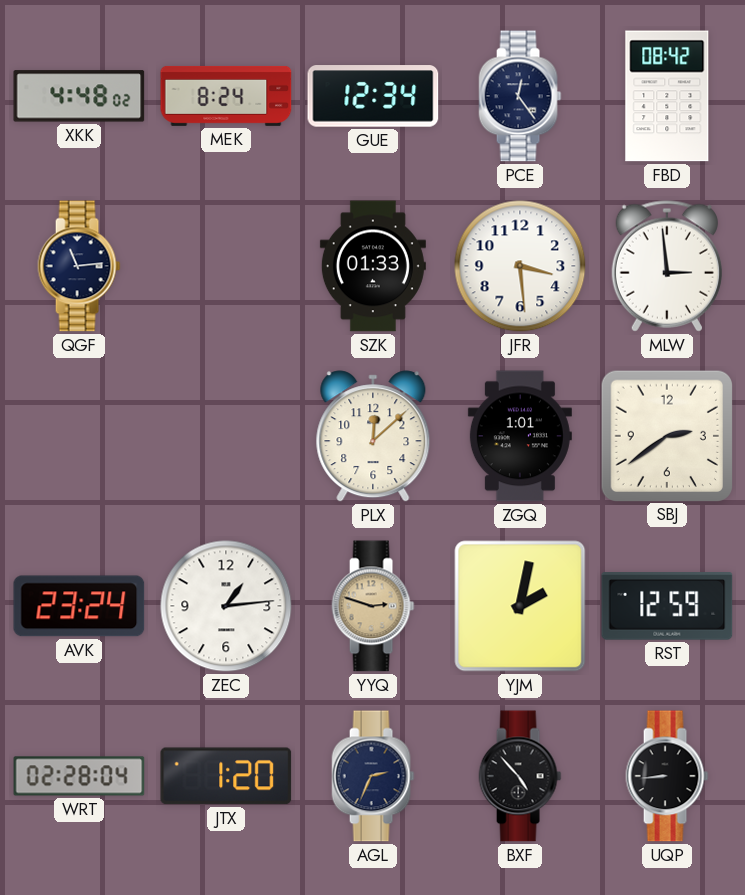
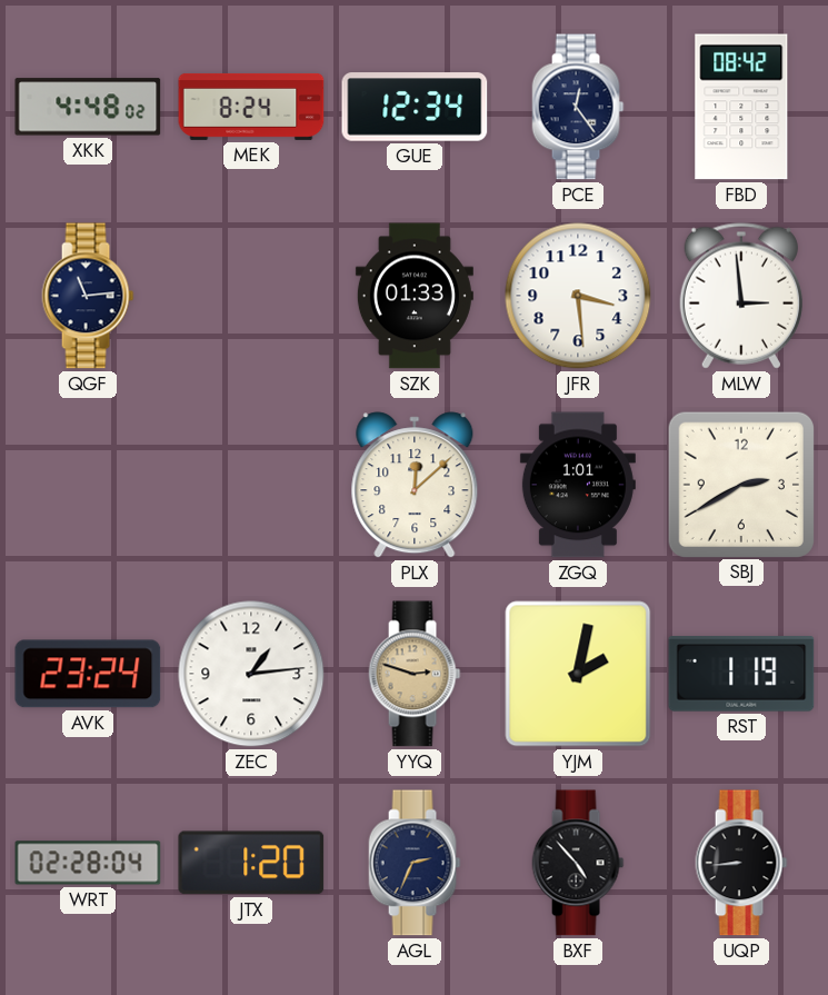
SBJ: 2:39 -> 2:40 (740, 484)
RST: 12:59 -> 1:19 (741, 674)
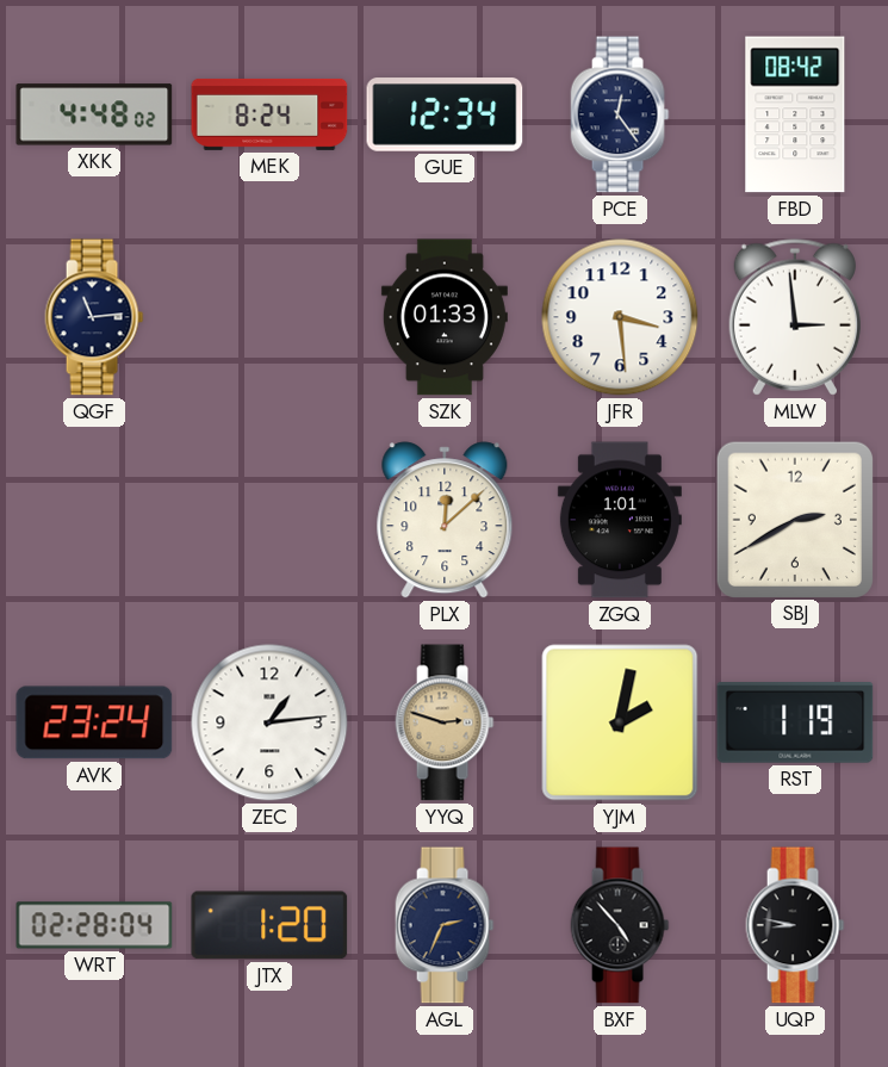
UQP: 8:44 -> 8:47 (795, 925)
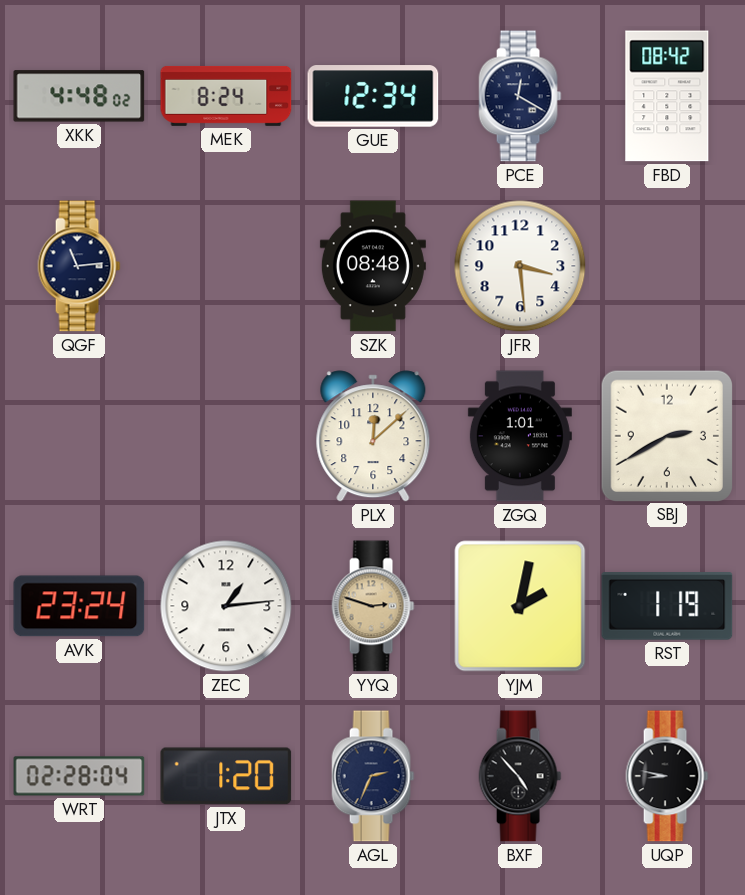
PCE: 12:24 -> 12:20 (520, 96)
SZK: 01:33 -> 08:48 (373, 266)
MLW: 2:59 -> none (795, 317)
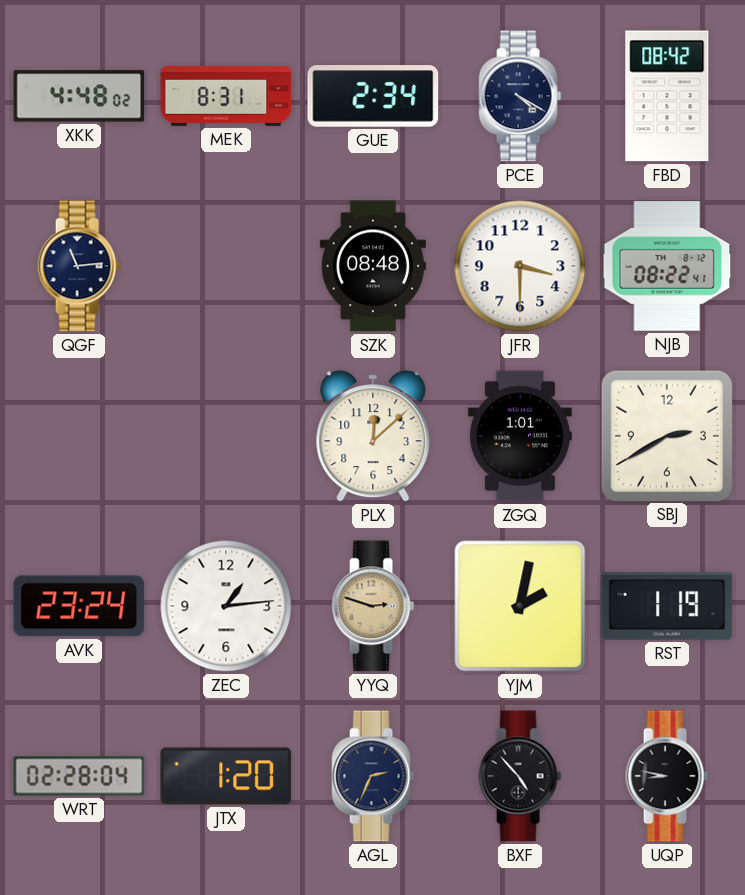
MEK: 8:24 -> 8:31 (226, 96)
GUE: 12:34 -> 2:34 (373, 96)
PCE: 12:20 -> 4:20 (520, 96)
JFR: 3:29 -> 3:30 (520, 266)
NJB: none -> 08:22 (667, 266)
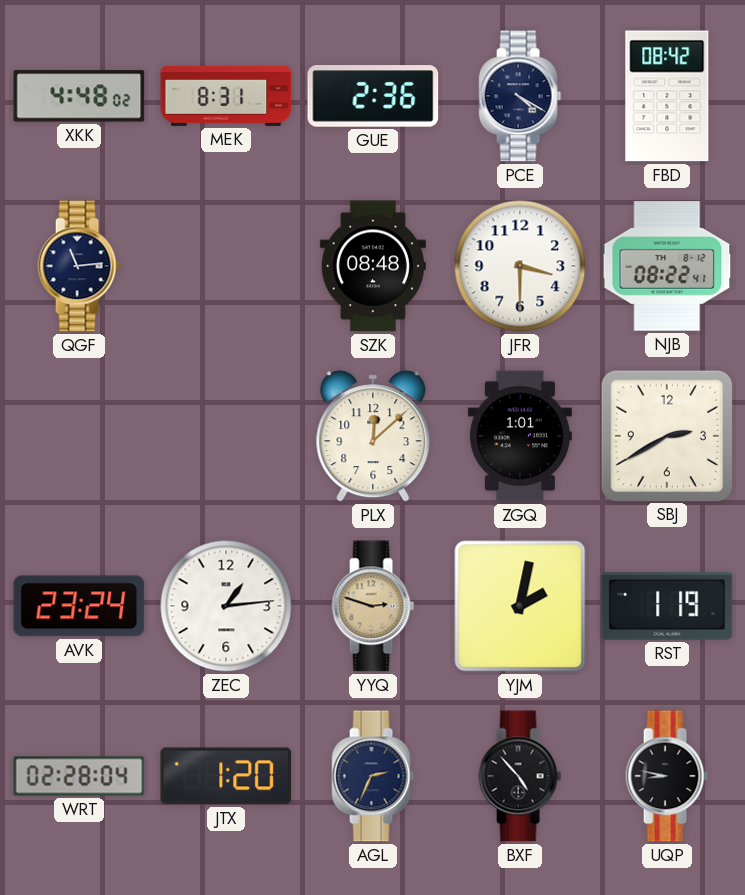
GUE: 2:34 -> 2:36 (373, 96)
